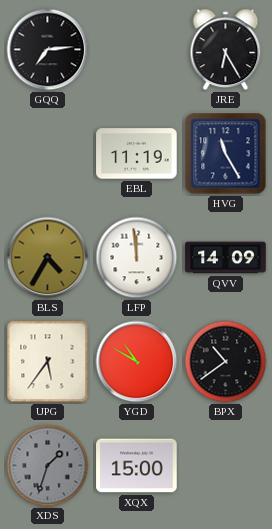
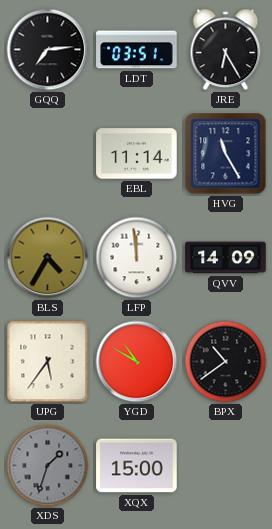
LDT: none -> 03:51 (137, 50)
EBL: 11:19 -> 11:14 (137, 154)
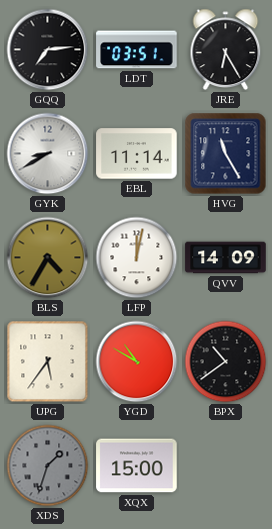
GYK: none -> 8:40 (48, 154)
LFP: 11:59 -> 12:02 (137, 258)
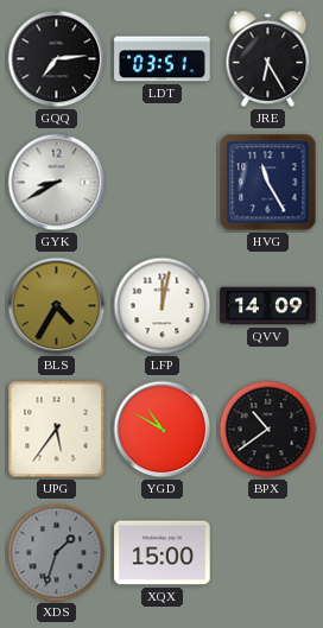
EBL: 11:14 -> none (137, 154)
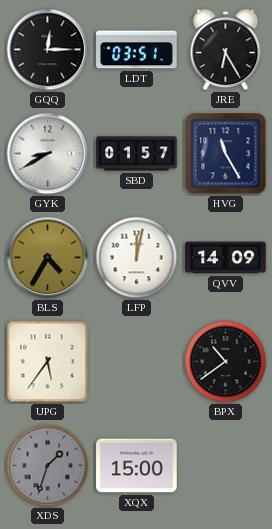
GQQ: 7:14 -> 12:15 (48, 50)
SBD: none -> 01:57 (137, 154)
YGD: 10:50 -> none (163, 430)
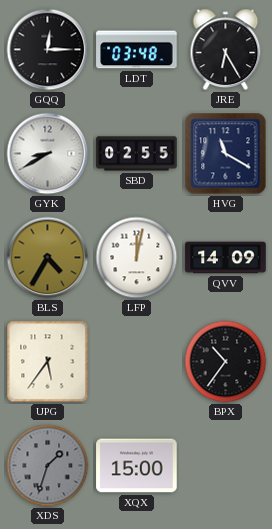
LDT: 03:51 -> 03:48 (137, 50)
SBD: 01:57 -> 02:55 (137, 154)
HVG: 11:25 -> 11:20 (226, 154)
BPX: 10:39 -> 10:36 (226, 362)
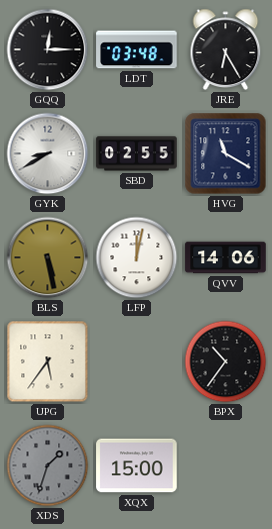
BLS: 4:35 -> 5:28 (48, 258)
QVV: 14:09 -> 14:06 (226, 258)
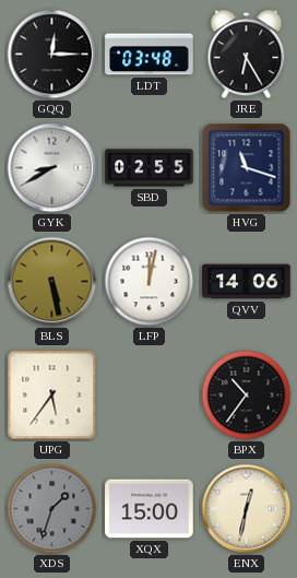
HVG: 11:20 -> 11:18 (247, 168)
ENX: none -> 12:32 (247, 509)
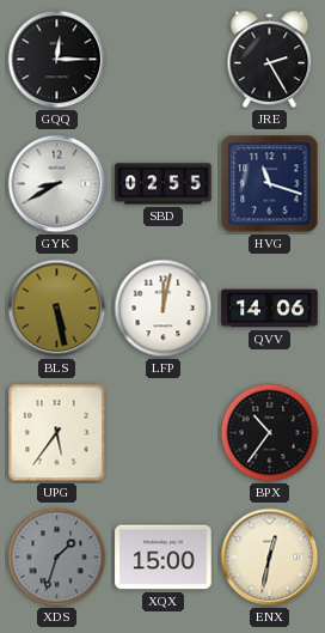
LDT: 03:48 -> none (150, 55)
JRE: 6:25 -> 2:25 (270, 60)
